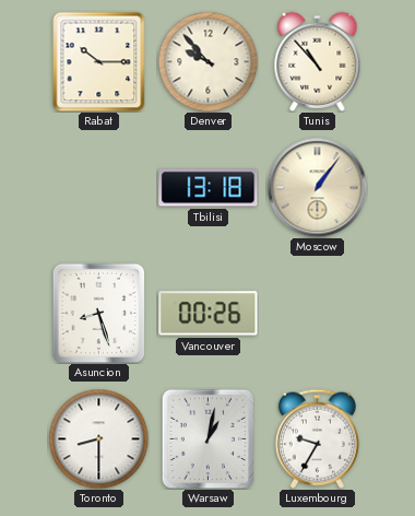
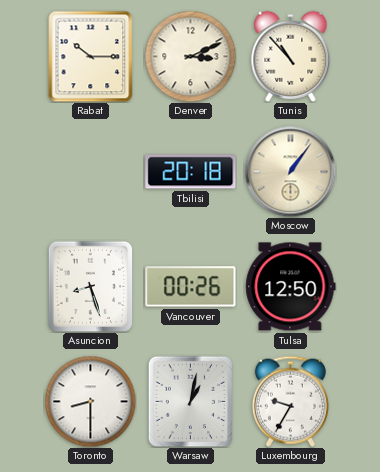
Denver: 9:53 -> 3:11 (190, 56)
Tbilisi: 13:18 -> 20:18 (191, 172)
Tulsa: none -> 12:50 (291, 287)
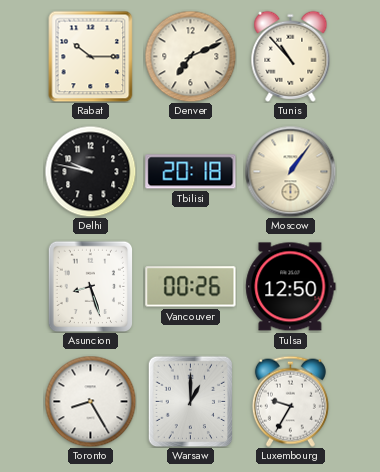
Denver: 3:11 -> 7:11 (190, 56)
Delhi: none -> 9:47 (90, 171)
Toronto: 8:30 -> 8:25 (90, 401)
Warsaw: 1:02 -> 1:00 (191, 401)
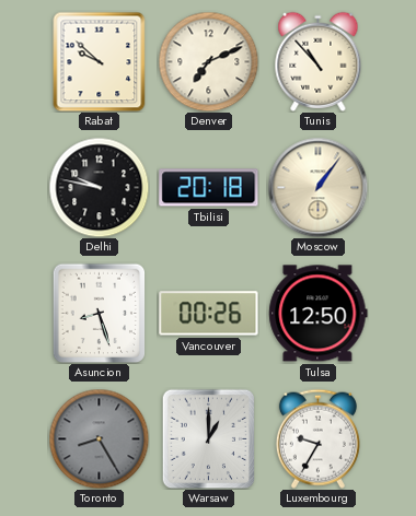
Rabat: 10:15 -> 9:52 (100, 61)
Toronto dial: white -> grey (99, 438)
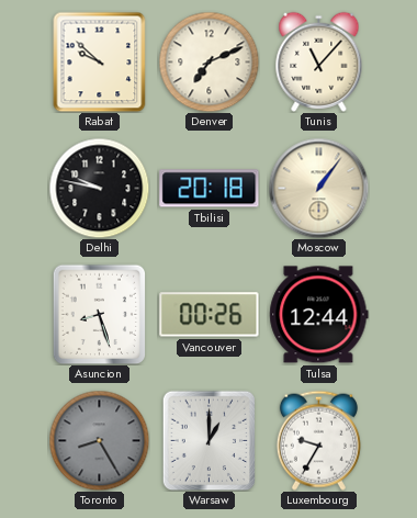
Tunis: 10:53 -> 11:07 (319, 61)
Tulsa: 12:50 -> 12:44 (319, 315)
